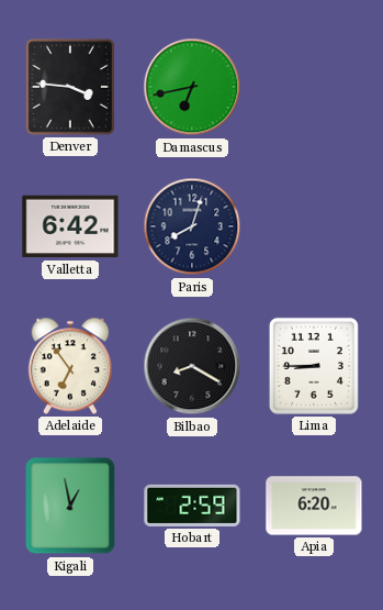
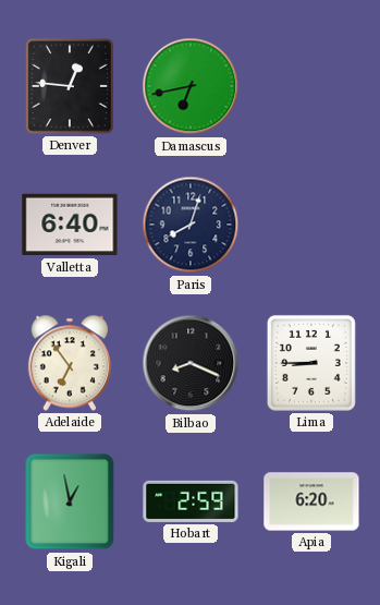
Denver: 3:46 -> 12:46 (70, 86)
Valletta: 6:42 -> 6:40 (70, 225)
Bilbao: 8:20 -> 8:19 (191, 363)
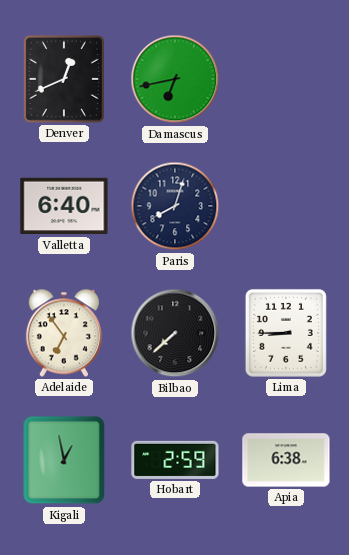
Denver: 12:46 -> 12:41 (64, 79)
Bilbao: 8:19 -> 7:38 (175, 333)
Apia: 6:20 -> 6:38 (286, 460)
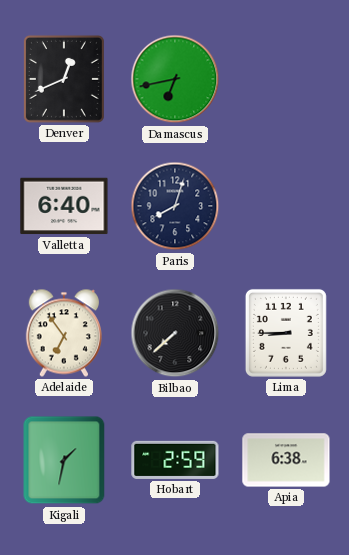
Kigali: 12:58 -> 1:32 (64, 460)
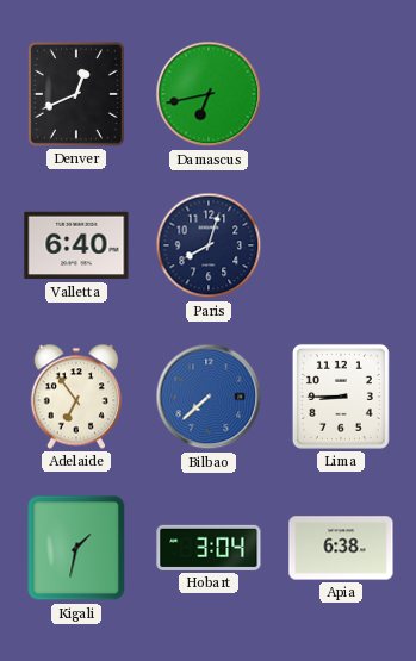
Bilbao dial: black -> blue (209, 397)
Hobart: 2:59 -> 3:04 (209, 548)
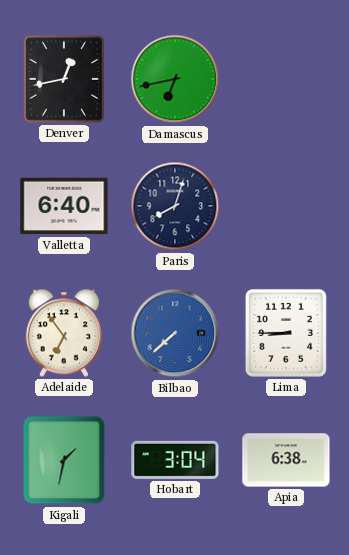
Denver: 12:41 -> 12:43 (64, 79)
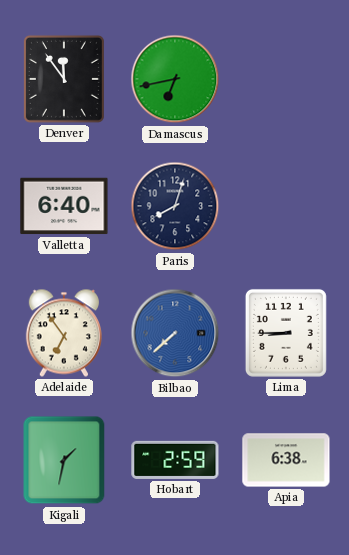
Denver: 12:43 -> 11:54 (64, 79)
Hobart: 3:04 -> 2:59 (175, 460)
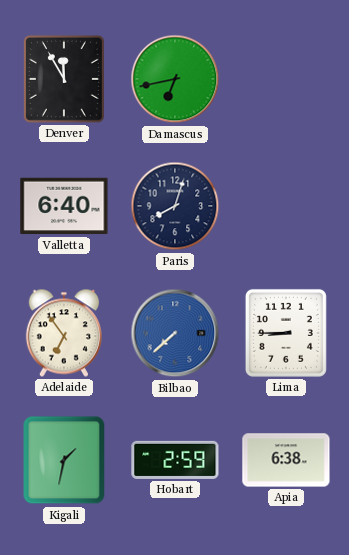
Denver: 11:54 -> 11:55 (64, 79)
